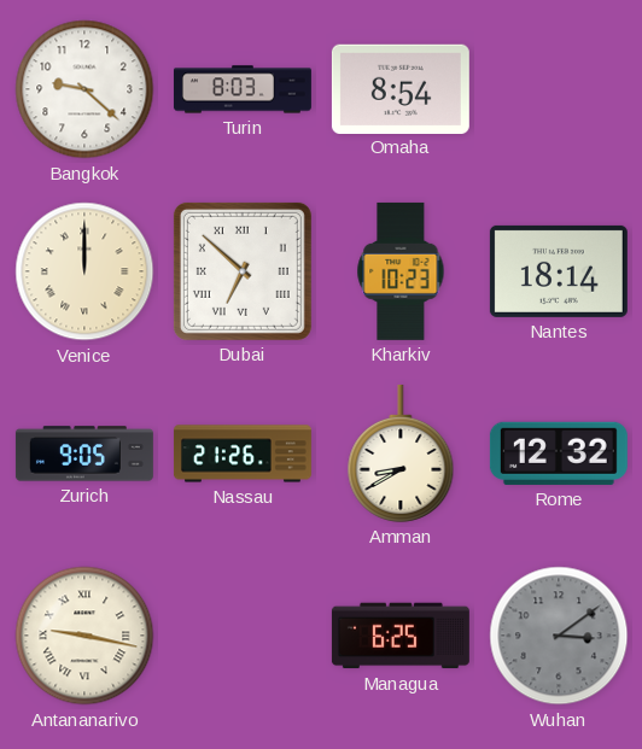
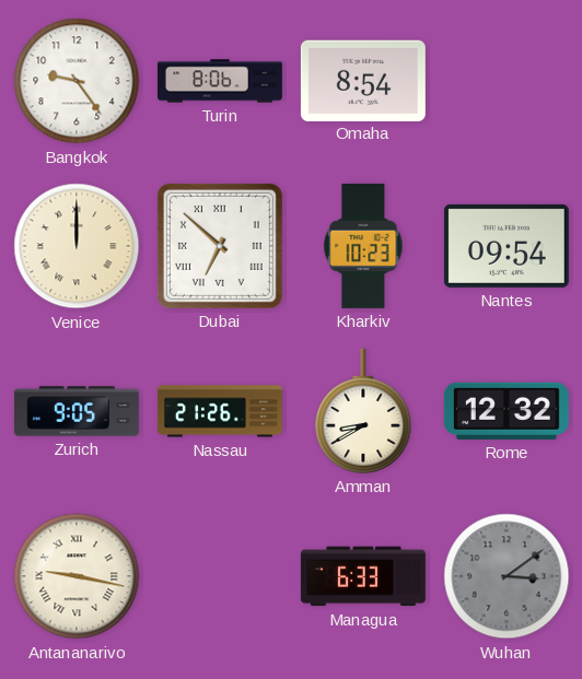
Bangkok: 9:22 -> 9:24 (77, 81)
Turin: 8:03 -> 8:06 (220, 81)
Nantes: 18:14 -> 09:54 (507, 246)
Managua: 6:25 -> 6:33 (363, 576)
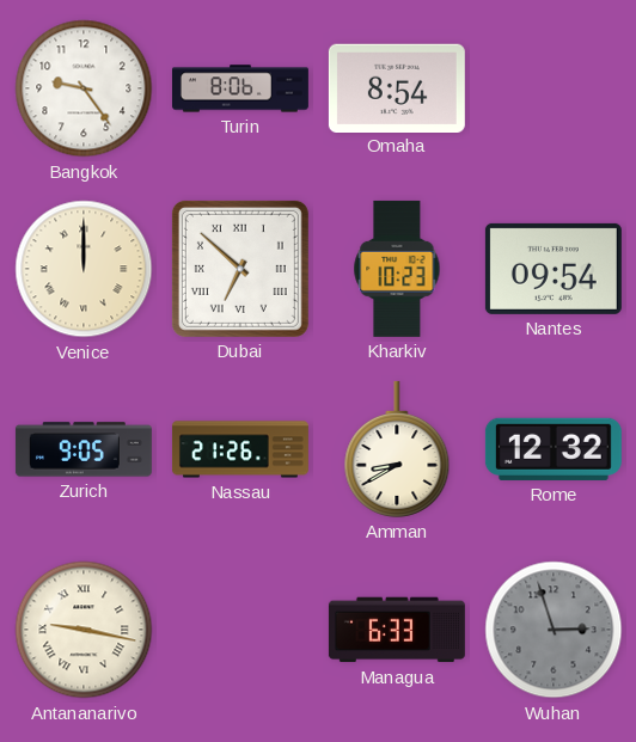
Wuhan: 3:09 -> 2:57 (554, 630)
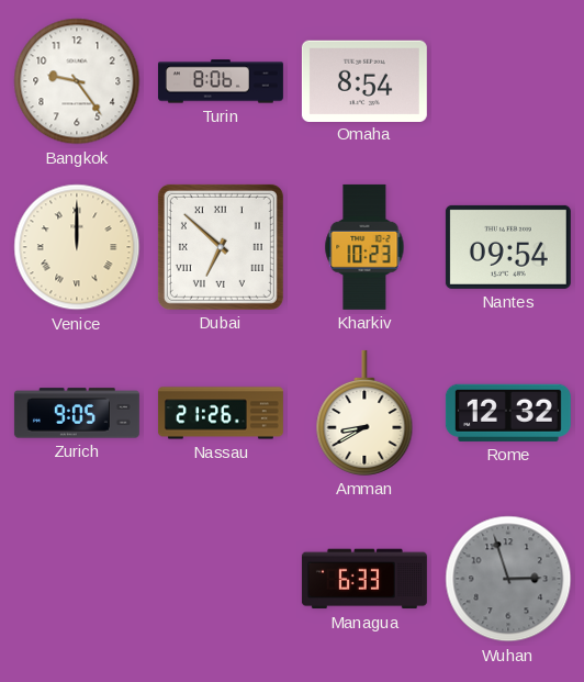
Antananarivo: 9:17 -> none (84, 630)
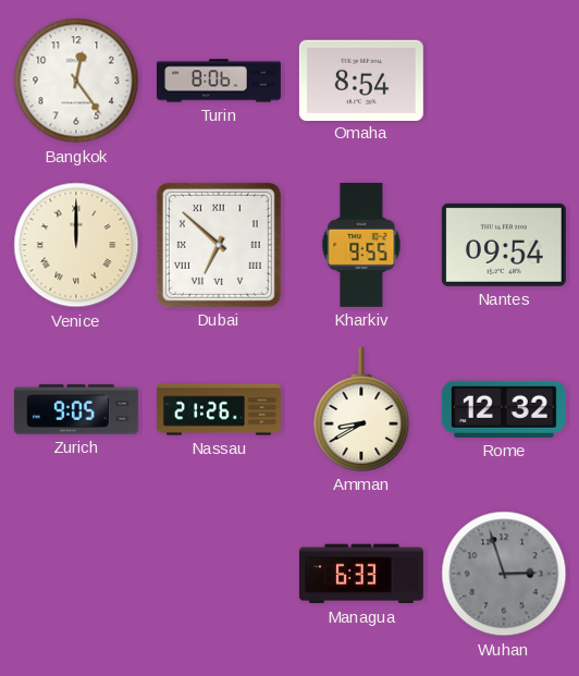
Bangkok: 9:24 -> 12:24 (76, 81)
Kharkiv: 10:23 -> 9:55 (361, 245)
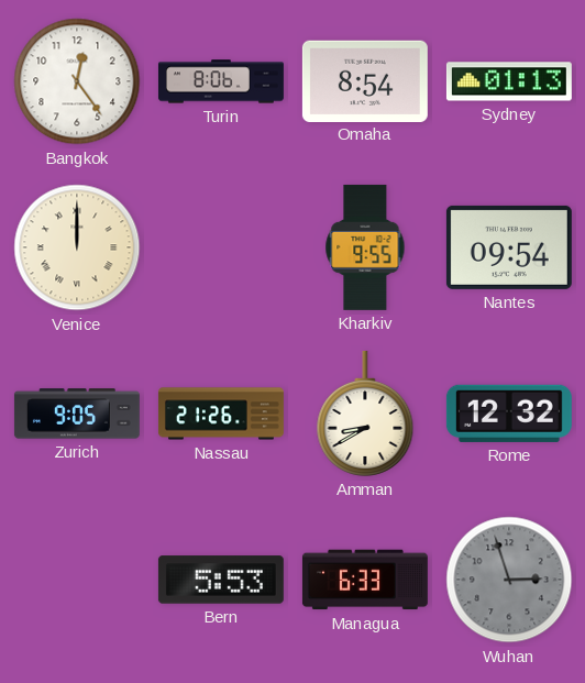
Sydney: none -> 01:13 (509, 81)
Dubai: 6:52 -> none (219, 245)
Bern: none -> 5:53 (221, 580)
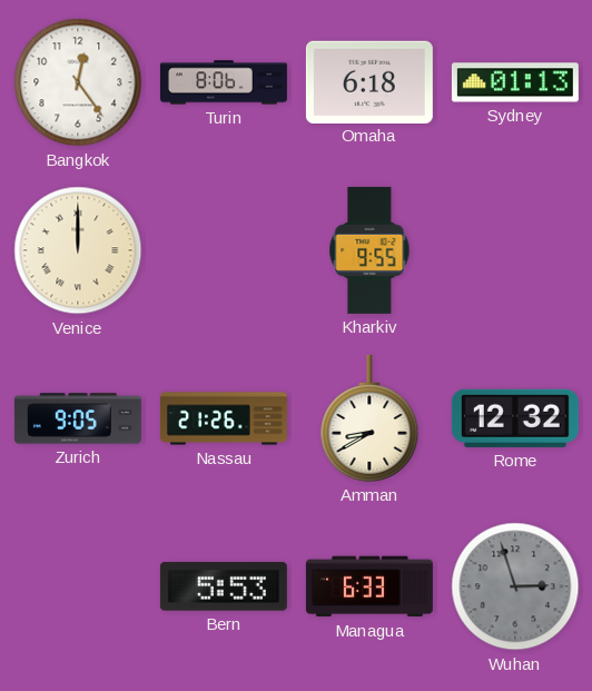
Omaha: 8:54 -> 6:18 (369, 81)
Nantes: 09:54 -> none (509, 247)
